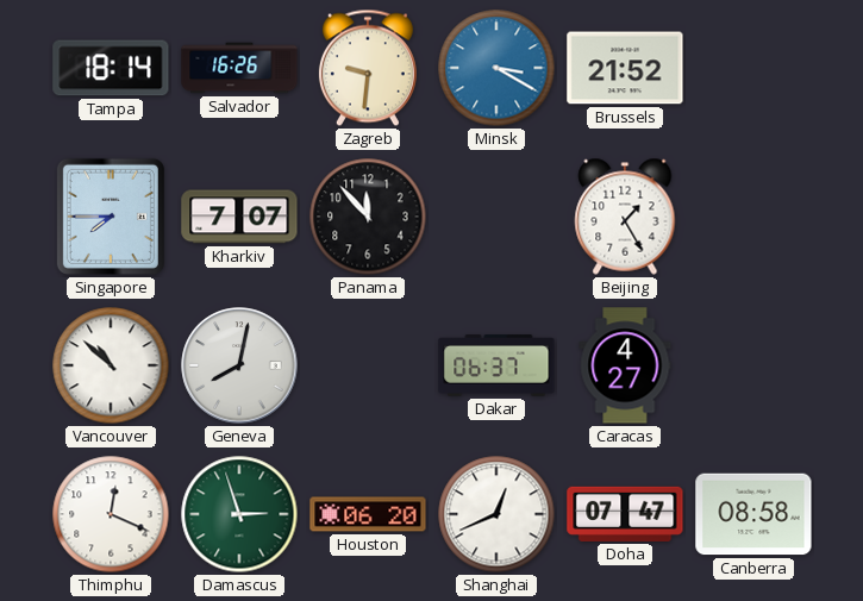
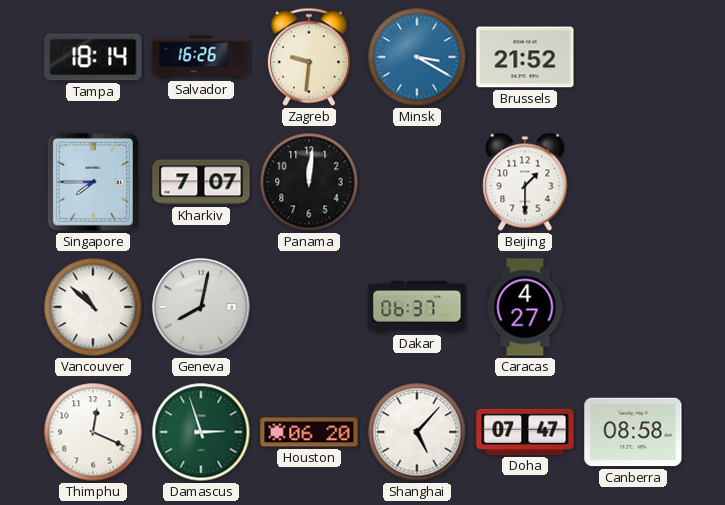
Panama: 11:53 -> 12:01 (309, 182)
Beijing: 1:25 -> 1:30 (525, 182)
Shanghai: 12:41 -> 5:07 (417, 432)
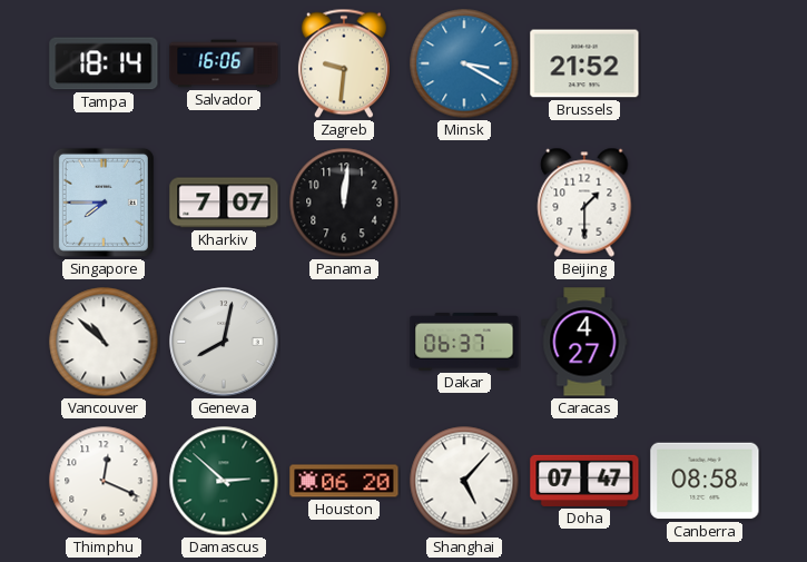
Salvador: 16:26 -> 16:06 (224, 63)
Damascus: 2:57 -> 2:52 (224, 481)
